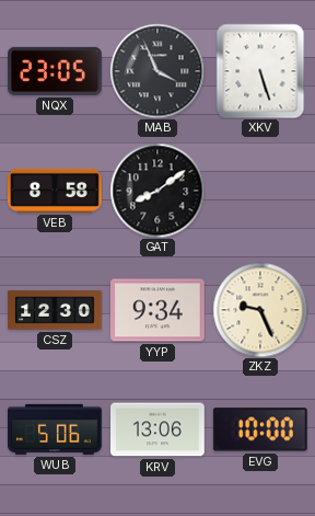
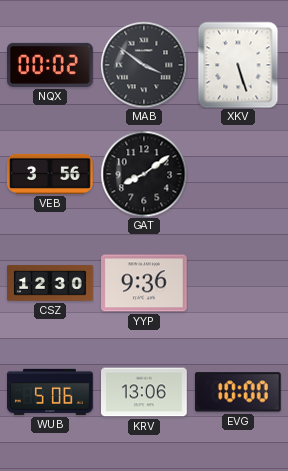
NQX: 23:05 -> 00:02 (51, 65)
MAB: 3:56 -> 3:51 (144, 65)
VEB: 8:58 -> 3:56 (51, 174)
YYP: 9:34 -> 9:36 (145, 283)
ZKZ: 9:26 -> none (260, 310)
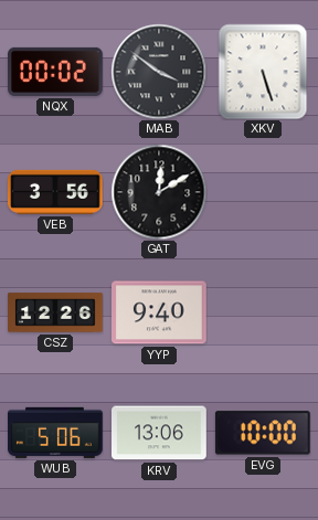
GAT: 8:09 -> 12:10 (159, 192)
CSZ: 12:30 -> 12:26 (55, 312)
YYP: 9:36 -> 9:40 (160, 312)
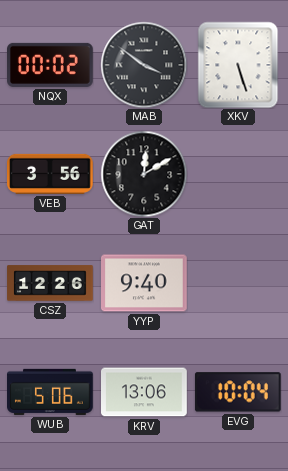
EVG: 10:00 -> 10:04 (238, 392)
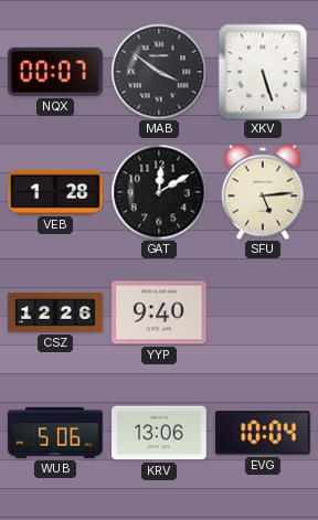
NQX: 00:02 -> 00:07 (56, 72)
VEB: 3:56 -> 1:28 (56, 192)
SFU: none -> 5:14 (262, 192)
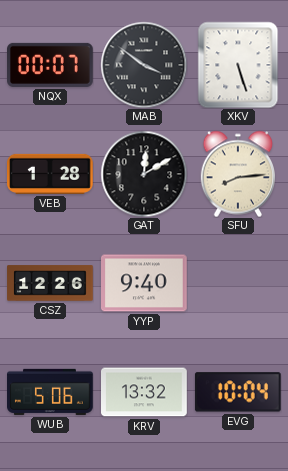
SFU: 5:14 -> 8:14 (237, 174)
KRV: 13:06 -> 13:32 (144, 392)
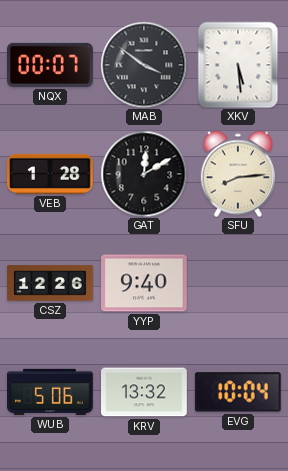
XKV: 5:27 -> 5:29 (238, 65)
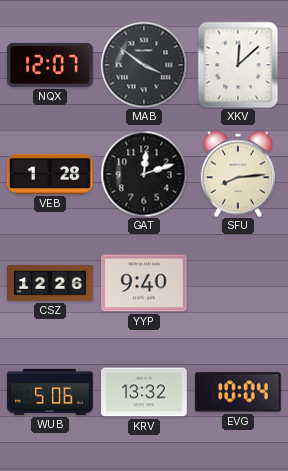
NQX: 00:07 -> 12:07 (51, 65)
XKV: 5:29 -> 12:08 (238, 65)
GAT: 12:10 -> 12:12 (144, 174)
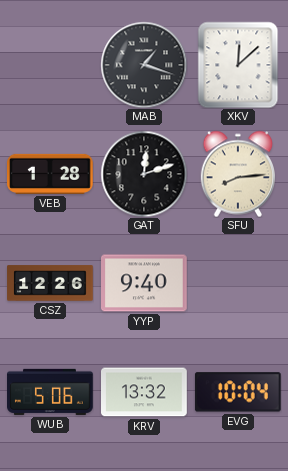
NQX: 12:07 -> none (51, 65)
MAB: 3:51 -> 1:18 (144, 65)
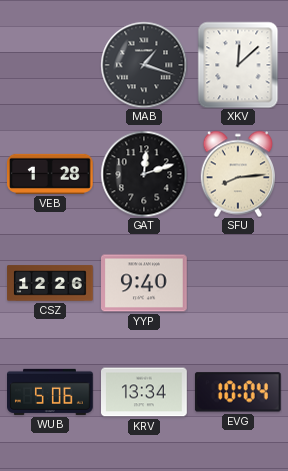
KRV: 13:32 -> 13:34 (144, 392)
